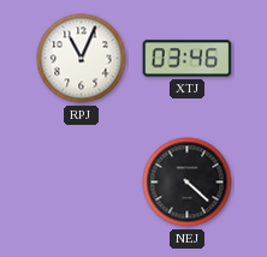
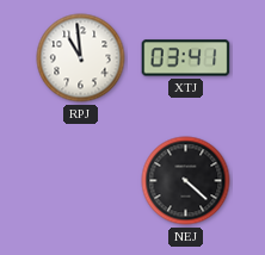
RPJ: 11:04 -> 10:59 (81, 58)
XTJ: 03:46 -> 03:41 (186, 58)
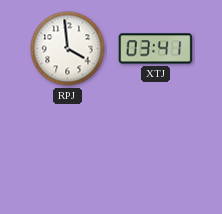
RPJ: 10:59 -> 3:59 (68, 49)
NEJ: 4:22 -> none (186, 181)
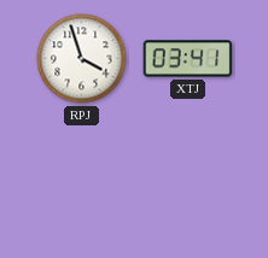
RPJ: 3:59 -> 3:57 (82, 59)
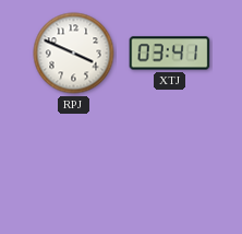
RPJ: 3:57 -> 3:49 (74, 54)
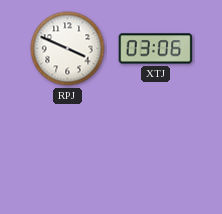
XTJ: 03:41 -> 03:06 (156, 49)
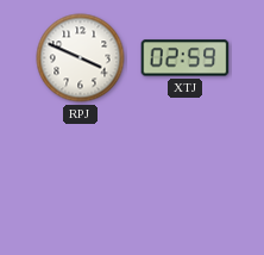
XTJ: 03:06 -> 02:59 (186, 58)
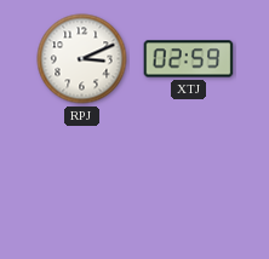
RPJ: 3:49 -> 3:11 (82, 59)
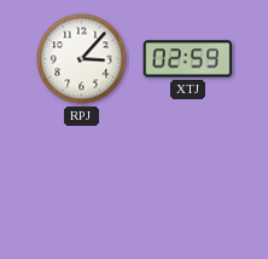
RPJ: 3:11 -> 3:07 (82, 59)
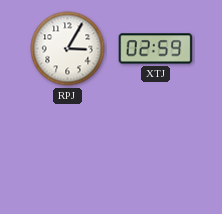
RPJ: 3:07 -> 3:05 (68, 49)
